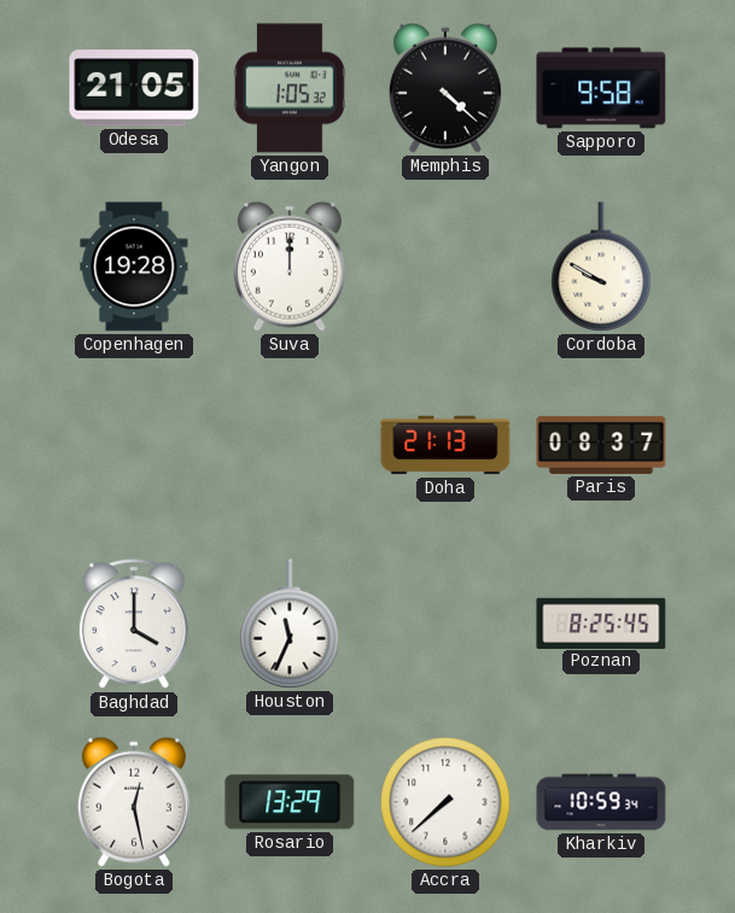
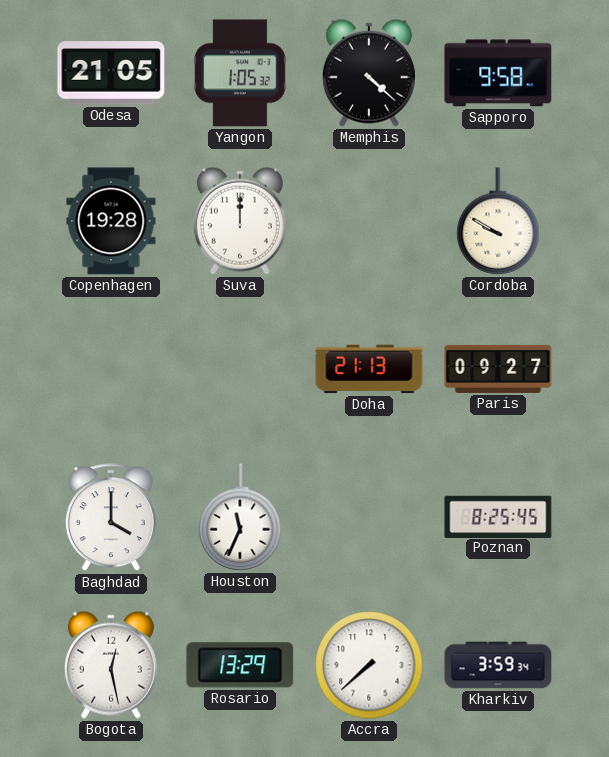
Paris: 08:37 -> 09:27 (498, 369)
Kharkiv: 10:59 -> 3:59 (498, 665)
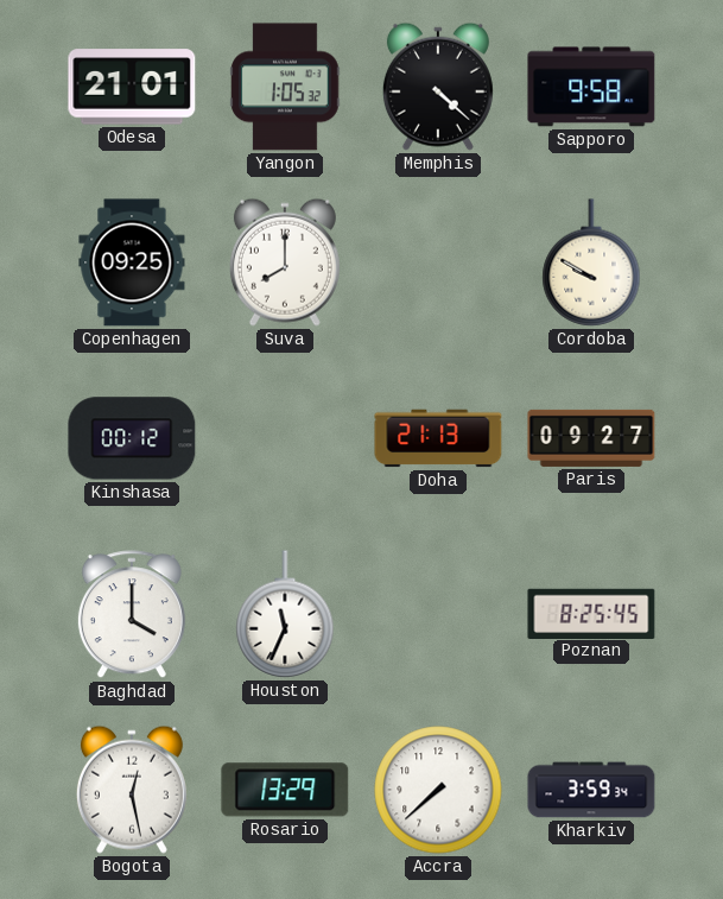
Odesa: 21:05 -> 21:01 (132, 87)
Copenhagen: 19:28 -> 09:25 (132, 262)
Suva: 12:00 -> 8:00 (285, 262)
Kinshasa: none -> 00:12 (132, 438)
